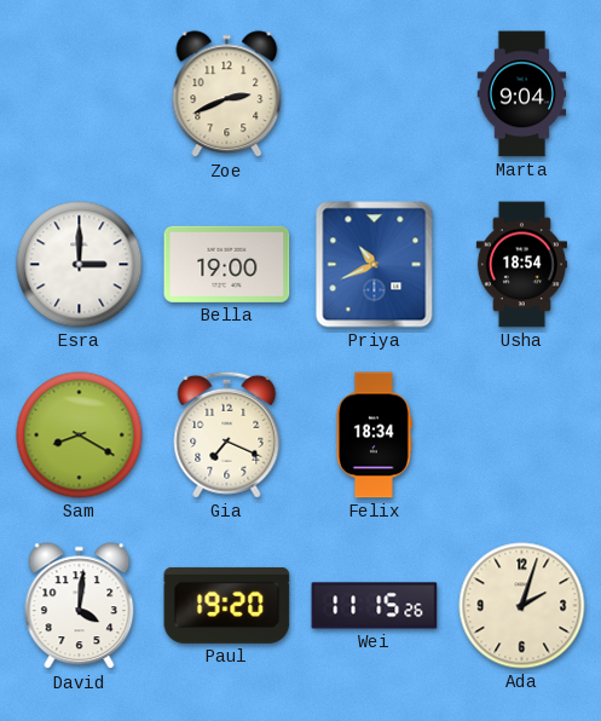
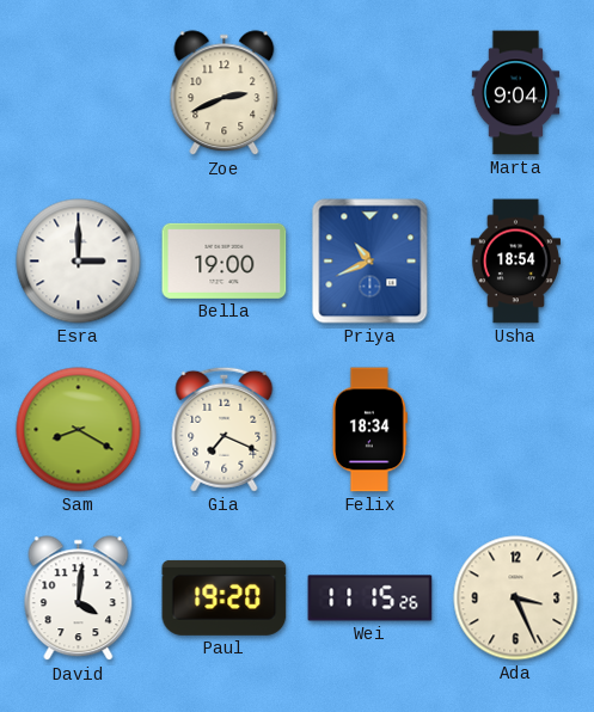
Ada: 2:03 -> 3:26 (516, 599)
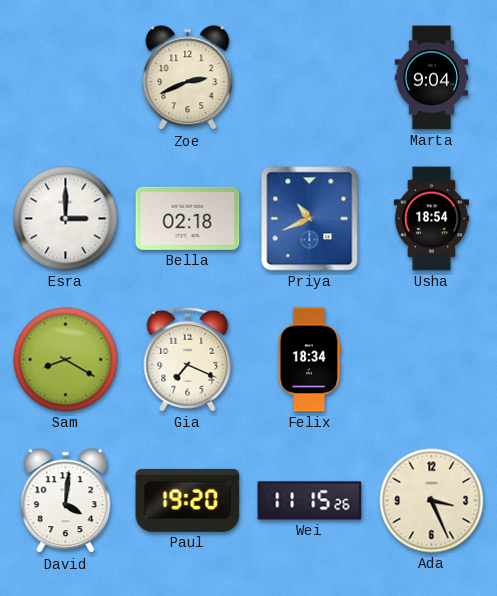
Bella: 19:00 -> 02:18 (188, 218)
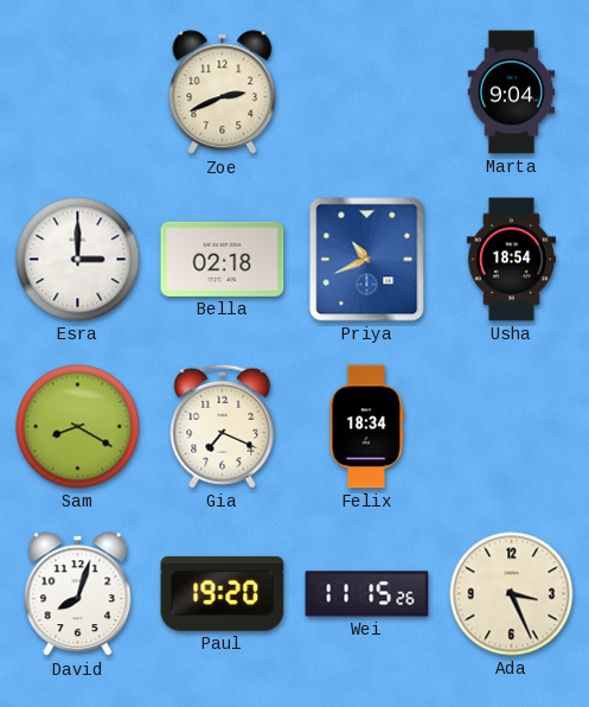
David: 4:01 -> 8:03 (78, 594)
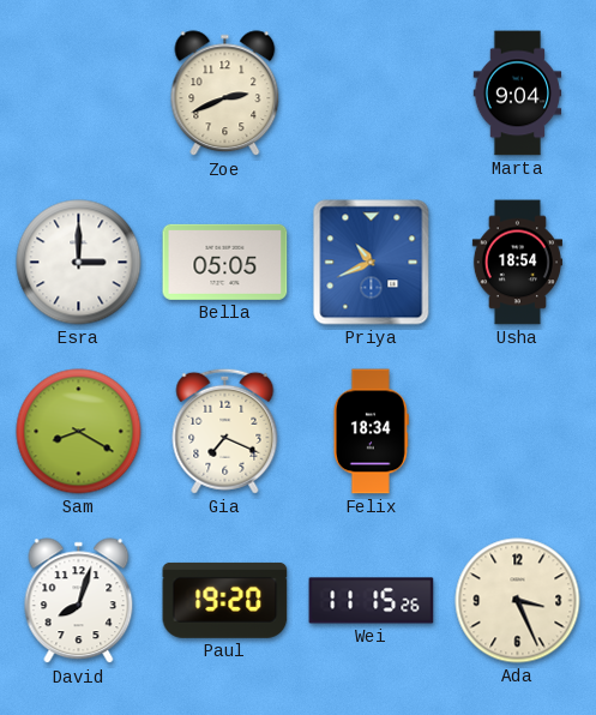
Bella: 02:18 -> 05:05 (225, 262)
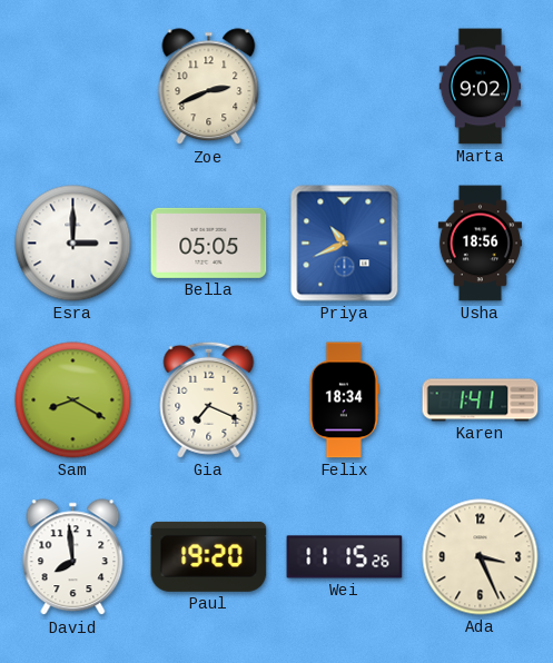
Marta: 9:04 -> 9:02 (481, 87)
Usha: 18:54 -> 18:56 (480, 244)
Karen: none -> 1:41 (481, 400)
David: 8:03 -> 7:59 (73, 557)
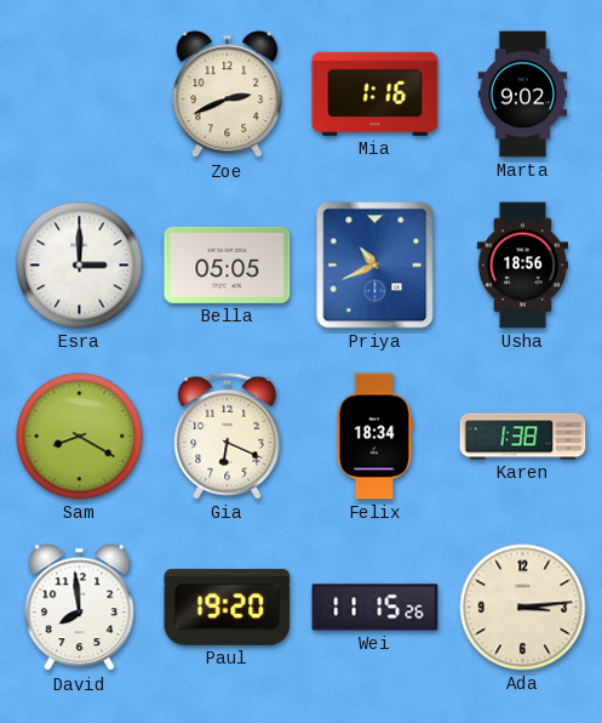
Mia: none -> 1:16 (375, 93)
Gia: 7:19 -> 6:19 (228, 435)
Karen: 1:41 -> 1:38 (523, 437)
Ada: 3:26 -> 3:14 (523, 608)
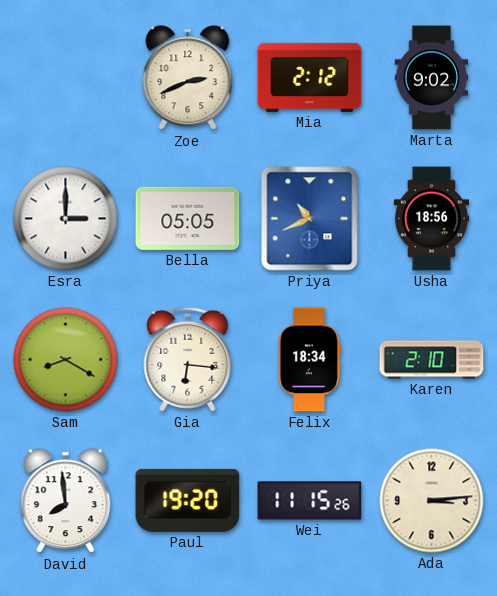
Mia: 1:16 -> 2:12 (310, 77)
Gia: 6:19 -> 6:16 (188, 359)
Karen: 1:38 -> 2:10 (432, 360)
